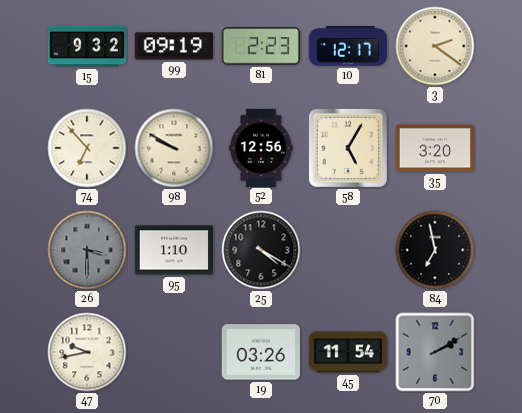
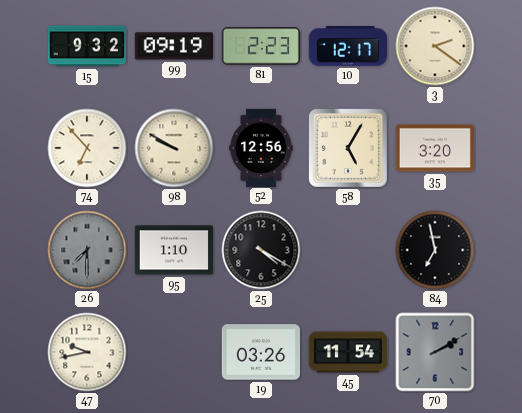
26: 3:30 -> 7:30 (87, 250)
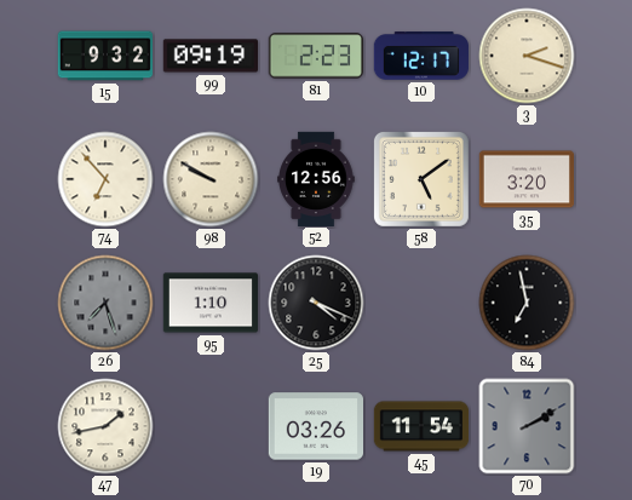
3: 2:21 -> 2:18 (527, 56)
58: 5:05 -> 5:09 (421, 179)
26: 7:30 -> 7:27 (105, 303)
25: 4:20 -> 4:19 (316, 303)
47: 9:43 -> 1:43 (105, 426)
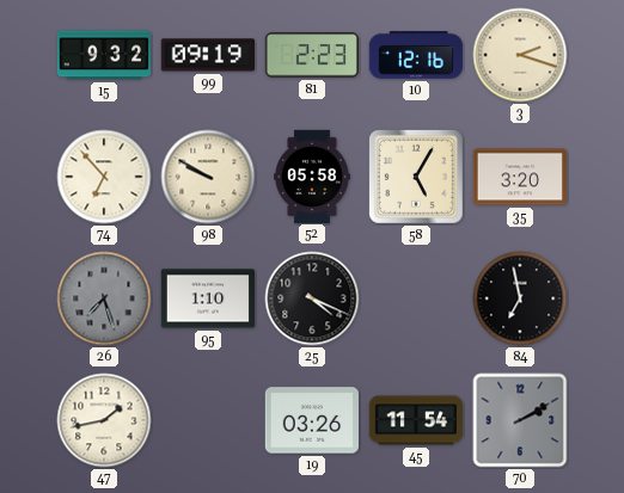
10: 12:17 -> 12:16 (416, 56)
52: 12:56 -> 05:58 (312, 175)
58: 5:09 -> 5:05 (416, 177)
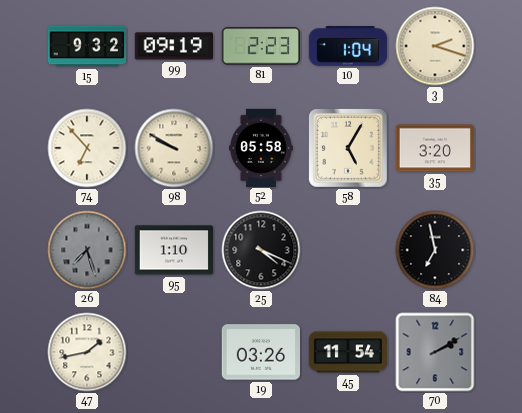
10: 12:16 -> 1:04 (348, 47)
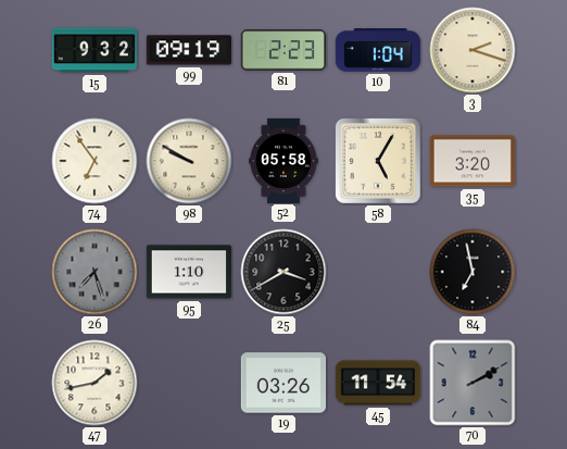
74: 6:53 -> 6:54 (94, 161)
25: 4:19 -> 3:40 (283, 272)
